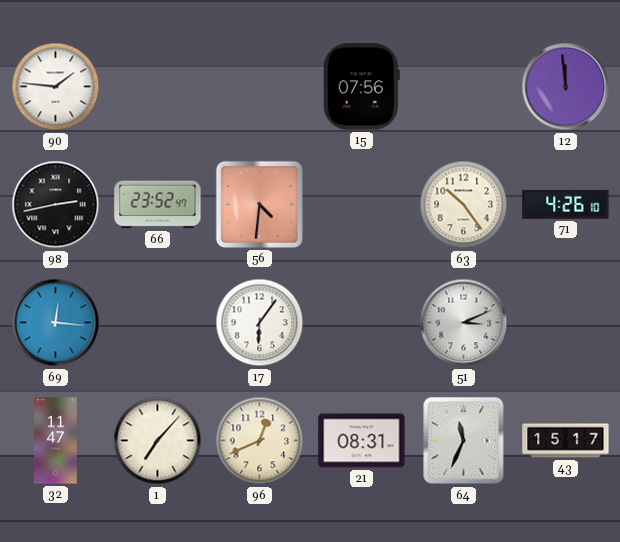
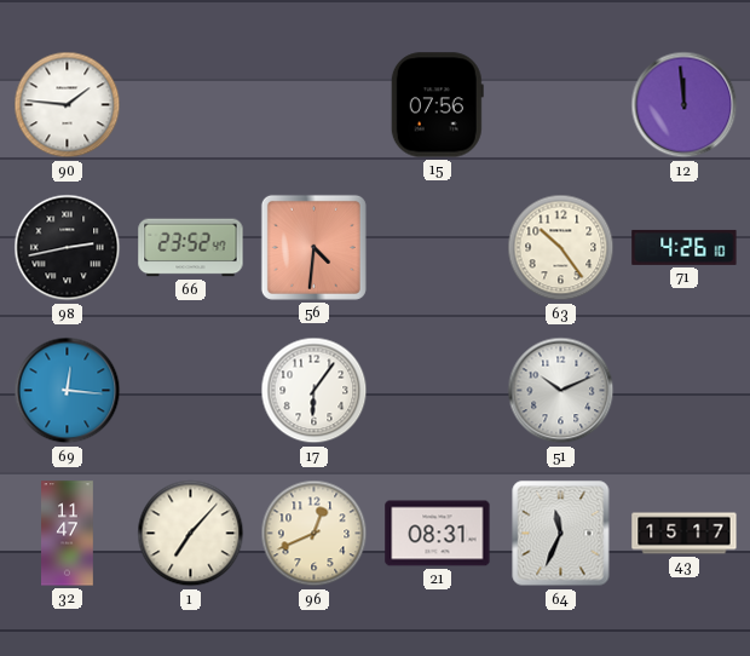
51: 3:11 -> 10:11 (561, 391)
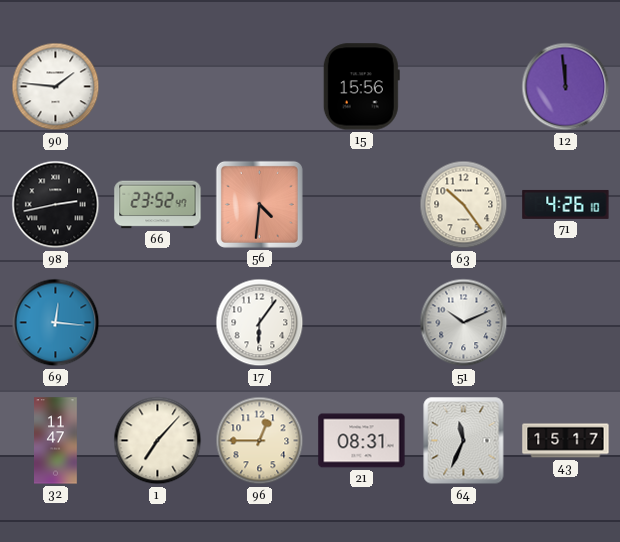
15: 07:56 -> 15:56 (361, 87)
96: 12:41 -> 12:45 (260, 441)
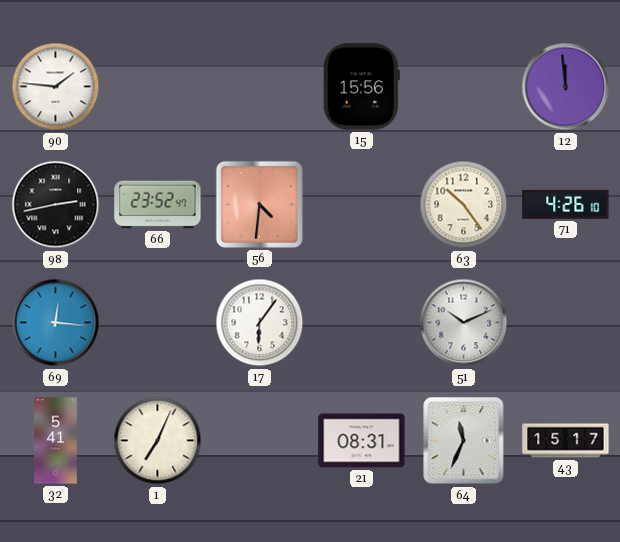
32: 11:47 -> 5:41 (56, 441)
1: 7:07 -> 7:04 (158, 441)
96: 12:45 -> none (260, 441)
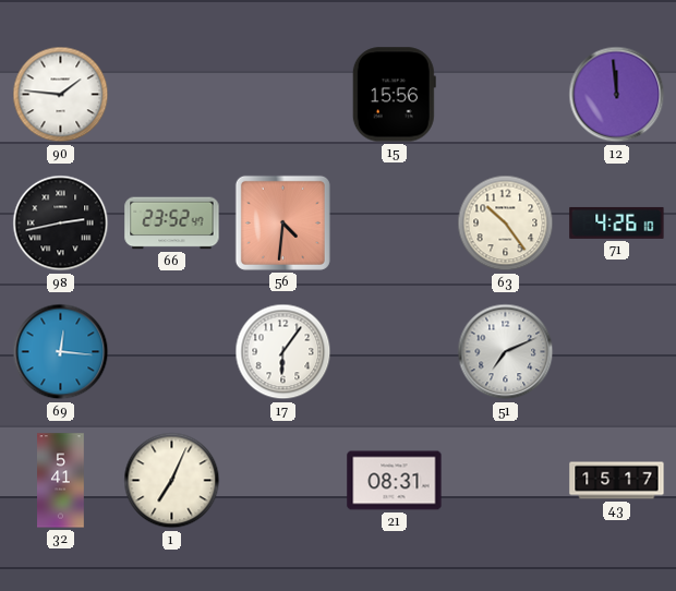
51: 10:11 -> 7:11 (506, 352)
64: 11:34 -> none (464, 441)
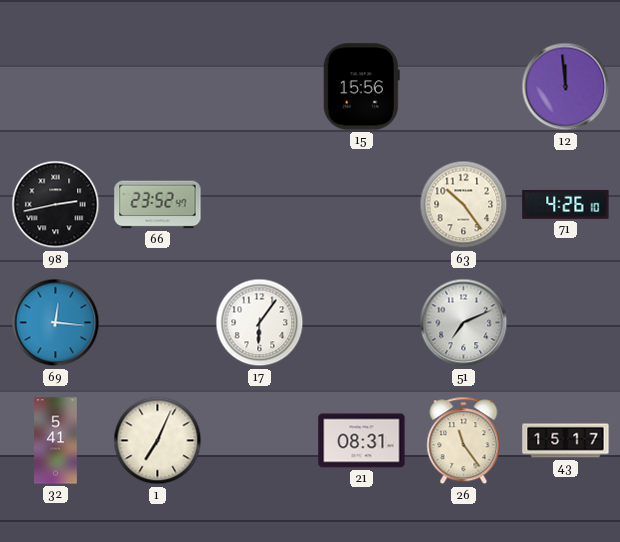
90: 1:46 -> none (61, 95)
56: 4:31 -> none (282, 222)
26: none -> 11:24 (464, 441)
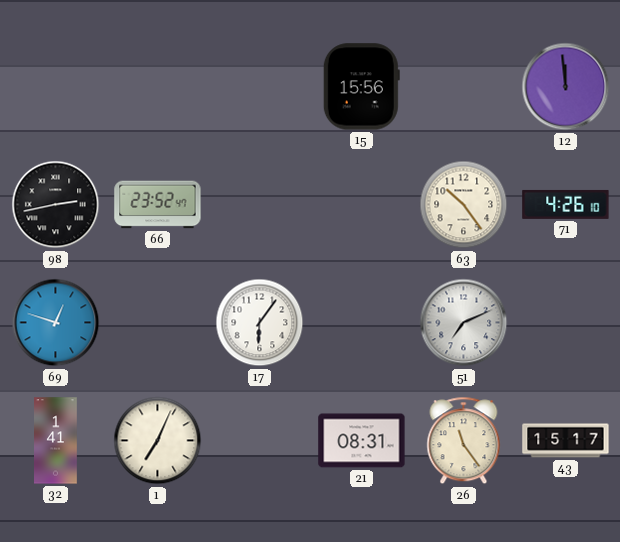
69: 12:16 -> 12:48 (56, 323)
32: 5:41 -> 1:41 (56, 441)
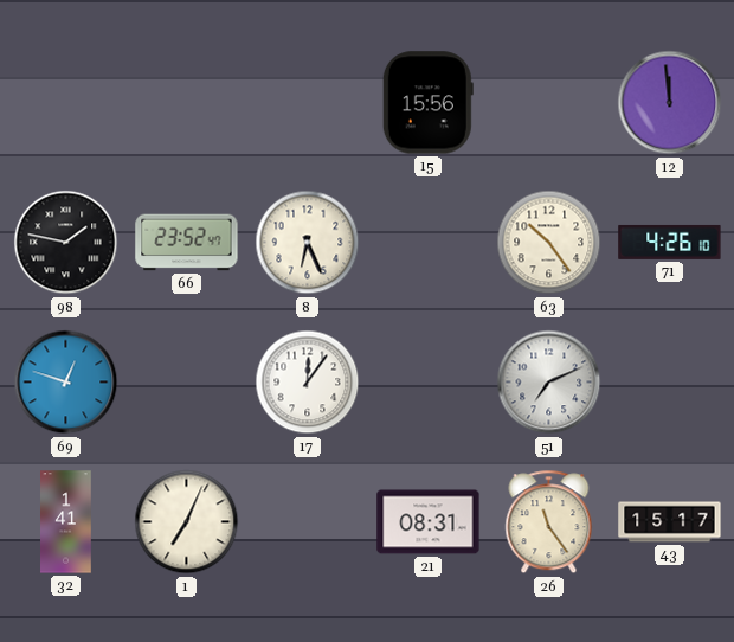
98: 2:43 -> 1:47 (66, 243)
8: none -> 6:26 (308, 243)
17: 6:06 -> 12:06 (308, 383)
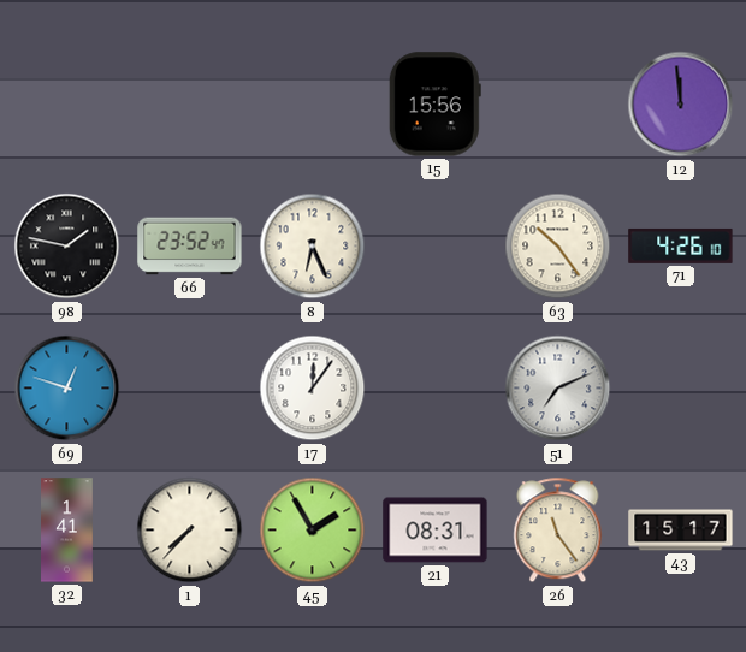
1: 7:04 -> 7:37 (190, 531)
45: none -> 1:55 (313, 531)
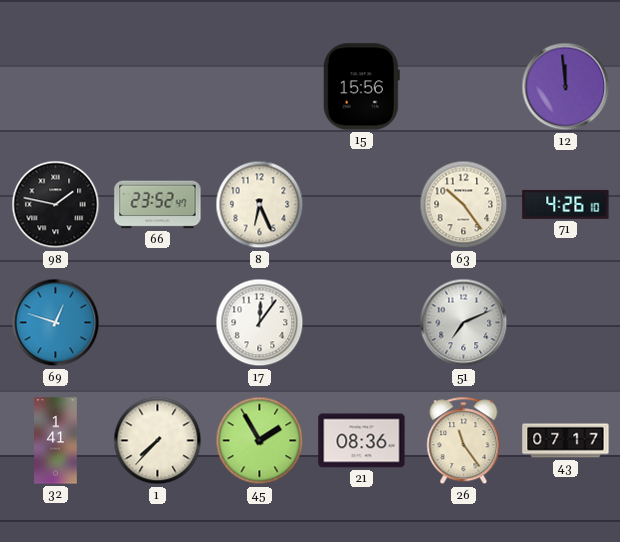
21: 08:31 -> 08:36 (362, 441)
43: 15:17 -> 07:17 (566, 441)
